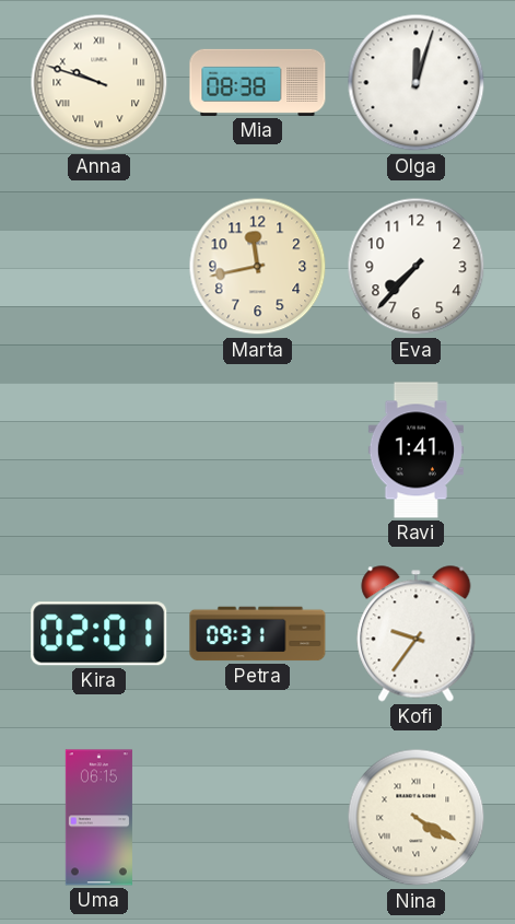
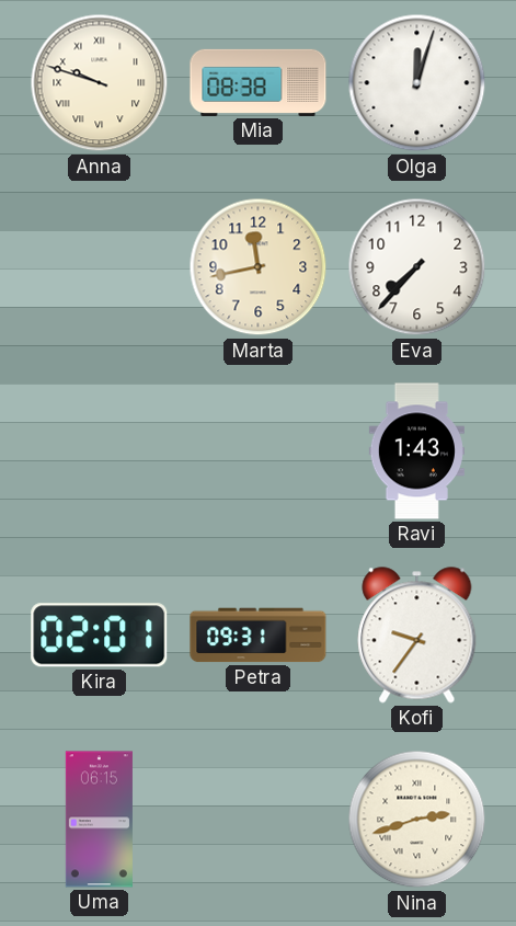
Ravi: 1:41 -> 1:43 (416, 451)
Nina: 4:20 -> 2:42 (417, 820)
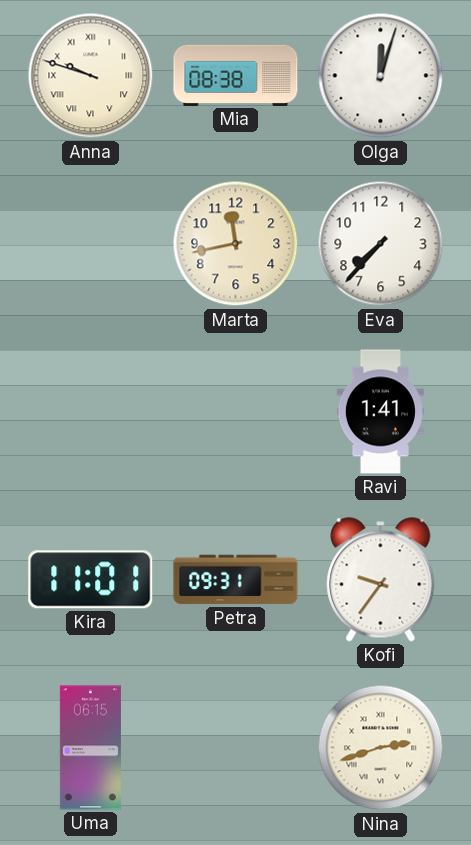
Ravi: 1:43 -> 1:41 (380, 412)
Kira: 02:01 -> 11:01 (91, 580)
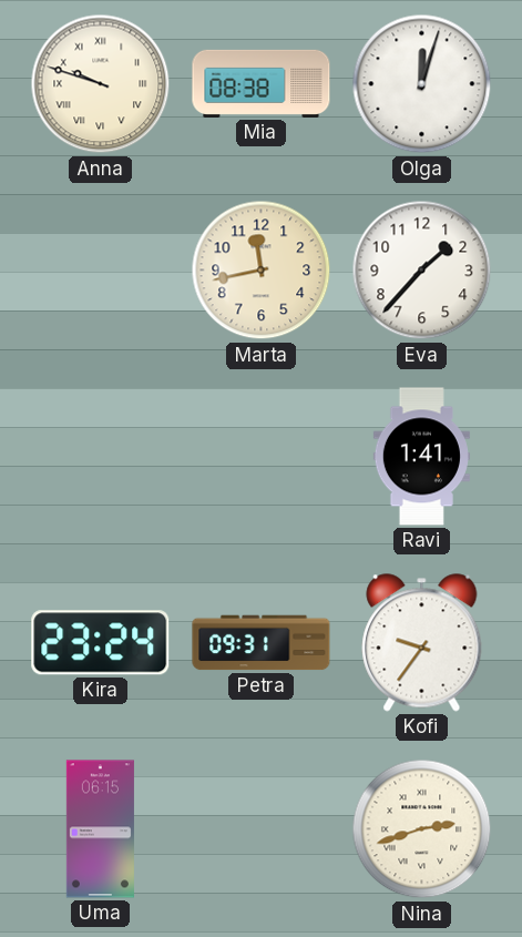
Eva: 7:37 -> 1:37 (422, 271)
Kira: 11:01 -> 23:24 (101, 643)
